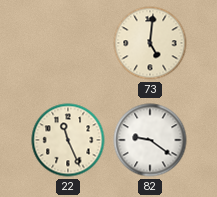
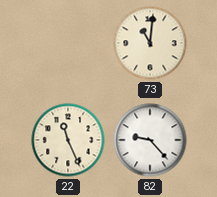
73: 5:01 -> 11:01 (150, 43)
82: 9:21 -> 9:23 (150, 140)
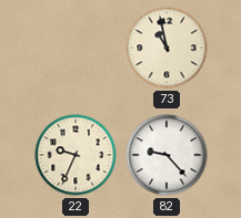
73: 11:01 -> 10:58 (167, 48)
22: 11:26 -> 9:34 (76, 155)
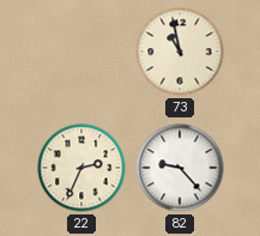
22: 9:34 -> 2:34 (81, 168)
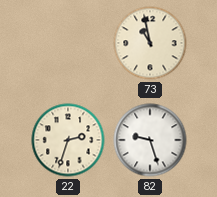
22: 2:34 -> 2:33 (68, 140)
82: 9:23 -> 9:27 (150, 140)
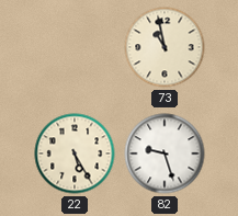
22: 2:33 -> 5:25 (75, 154)
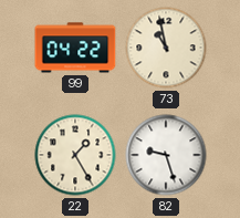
99: none -> 04:22 (75, 48)
22: 5:25 -> 1:25 (75, 155)
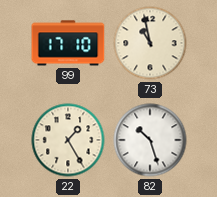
99: 04:22 -> 17:10 (68, 43)
82: 9:27 -> 10:27 (150, 140)
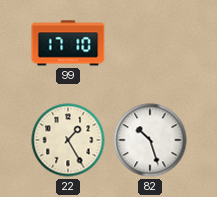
73: 10:58 -> none (150, 43)
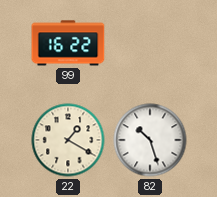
99: 17:10 -> 16:22 (68, 43)
22: 1:25 -> 1:20 (68, 140)
